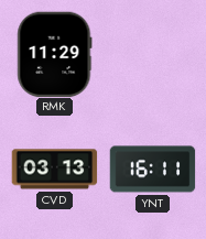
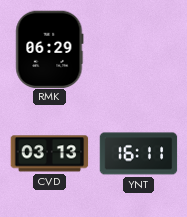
RMK: 11:29 -> 06:29 (50, 49)
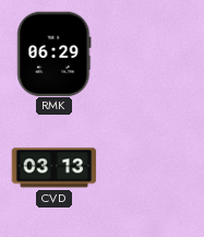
YNT: 16:11 -> none (138, 154)
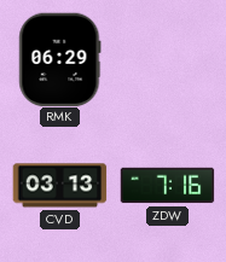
ZDW: none -> 7:16 (167, 186)
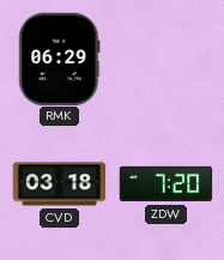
CVD: 03:13 -> 03:18 (59, 185)
ZDW: 7:16 -> 7:20 (165, 185)
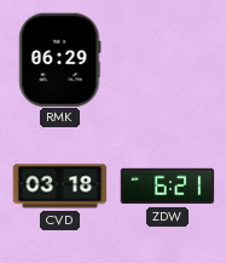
ZDW: 7:20 -> 6:21 (167, 187)
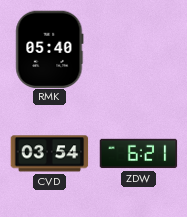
RMK: 06:29 -> 05:40 (50, 49)
CVD: 03:18 -> 03:54 (49, 154)
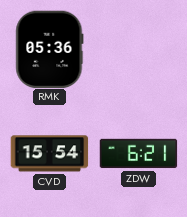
RMK: 05:40 -> 05:36 (50, 49)
CVD: 03:54 -> 15:54 (49, 154)
